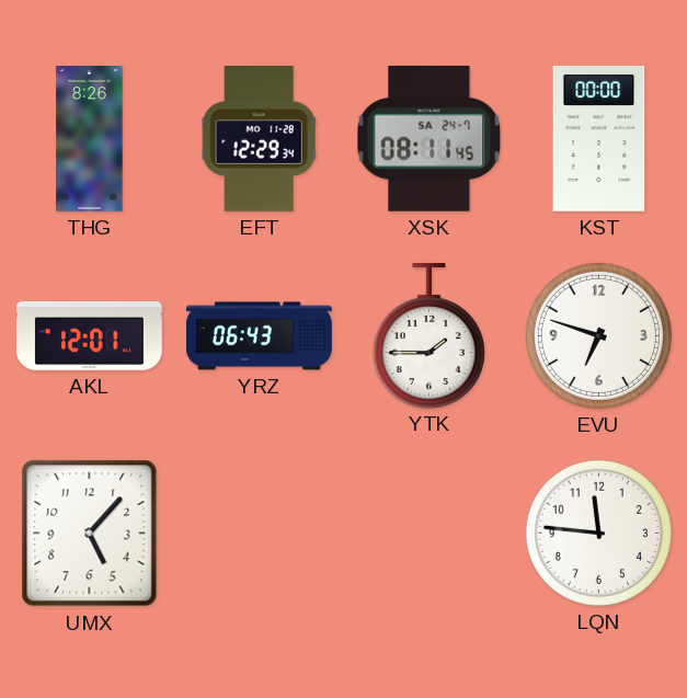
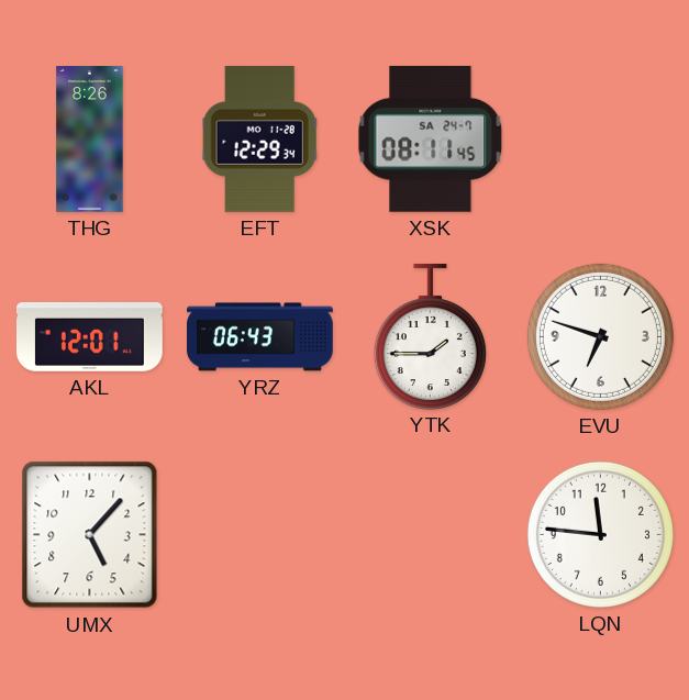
KST: 00:00 -> none (599, 139)
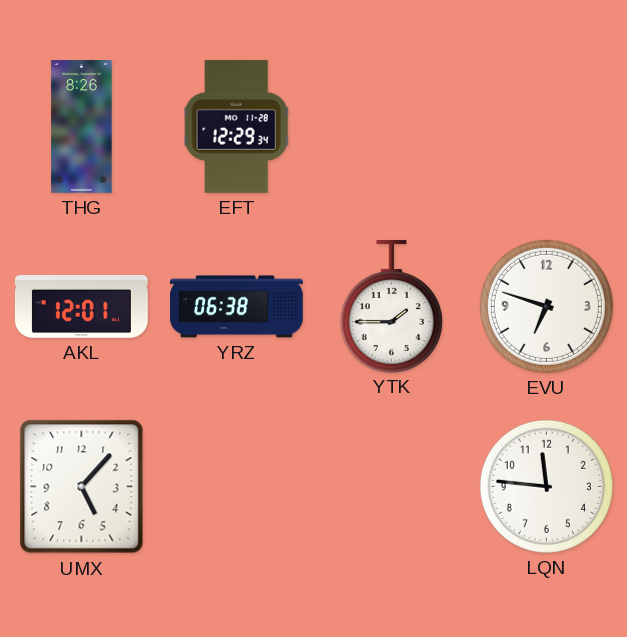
XSK: 08:11 -> none (431, 138)
YRZ: 06:43 -> 06:38 (237, 307)
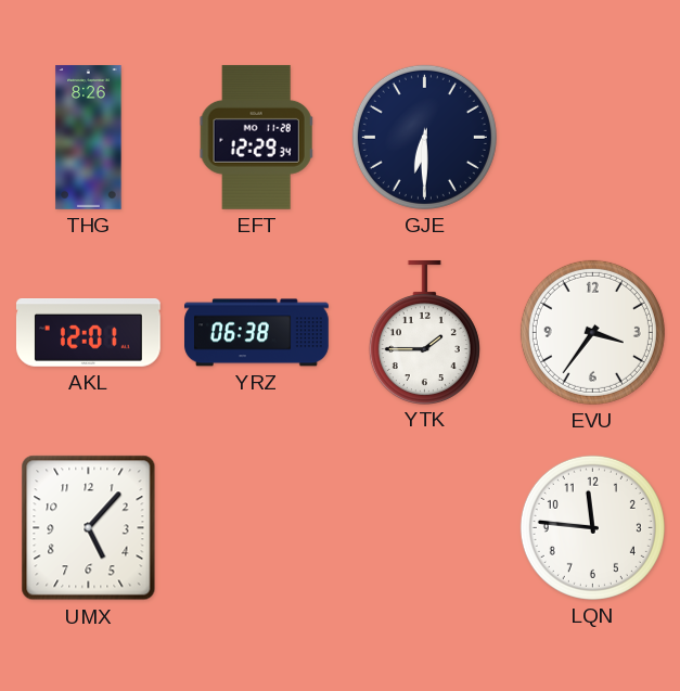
GJE: none -> 6:30 (424, 137)
EVU: 6:48 -> 3:36 (592, 332)
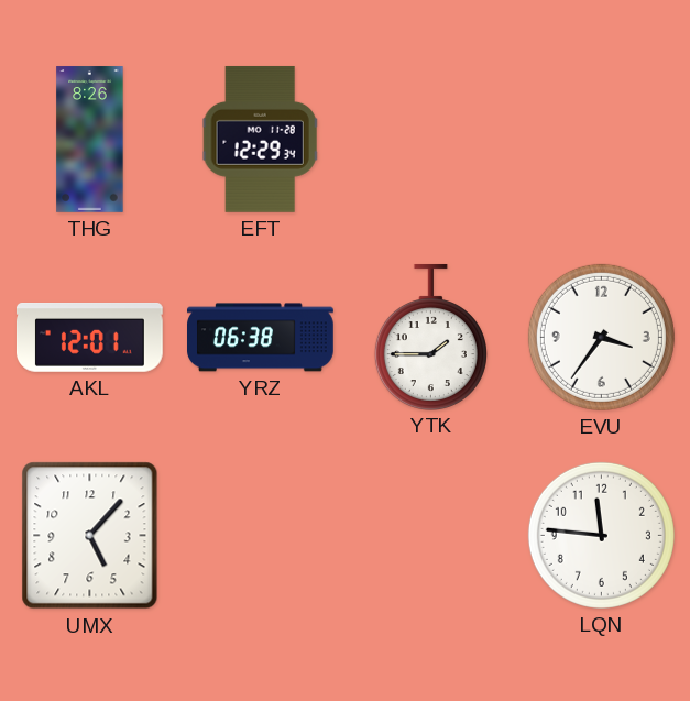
GJE: 6:30 -> none (424, 137)
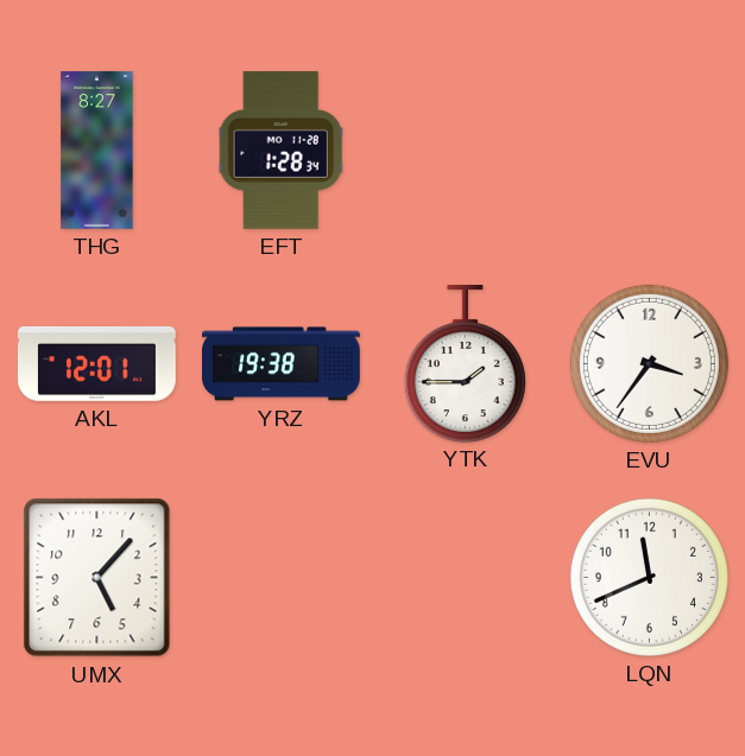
THG: 8:26 -> 8:27 (97, 151)
EFT: 12:29 -> 1:28 (282, 150)
YRZ: 06:38 -> 19:38 (282, 364)
LQN: 11:46 -> 11:41 (649, 577)
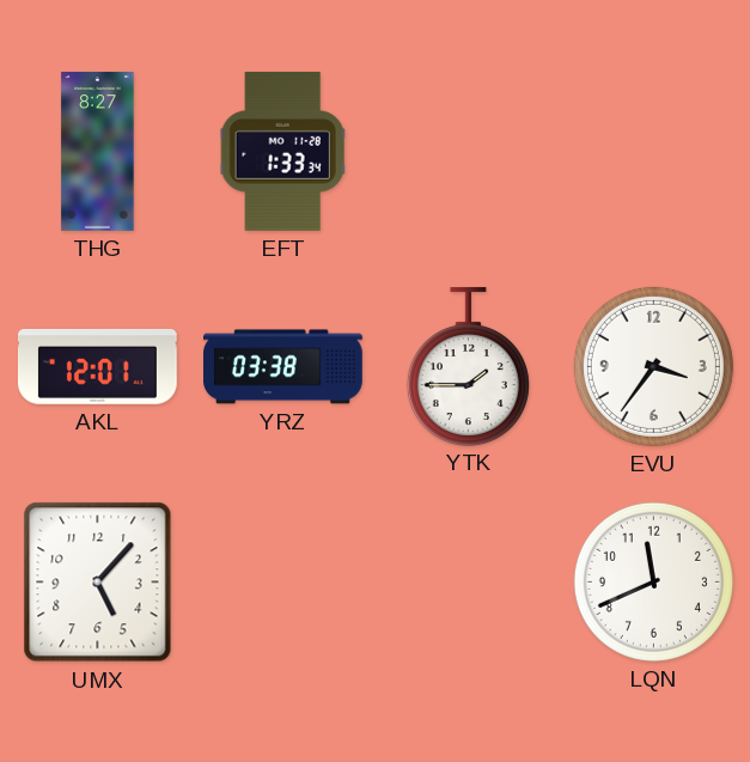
EFT: 1:28 -> 1:33 (283, 151)
YRZ: 19:38 -> 03:38 (283, 367)
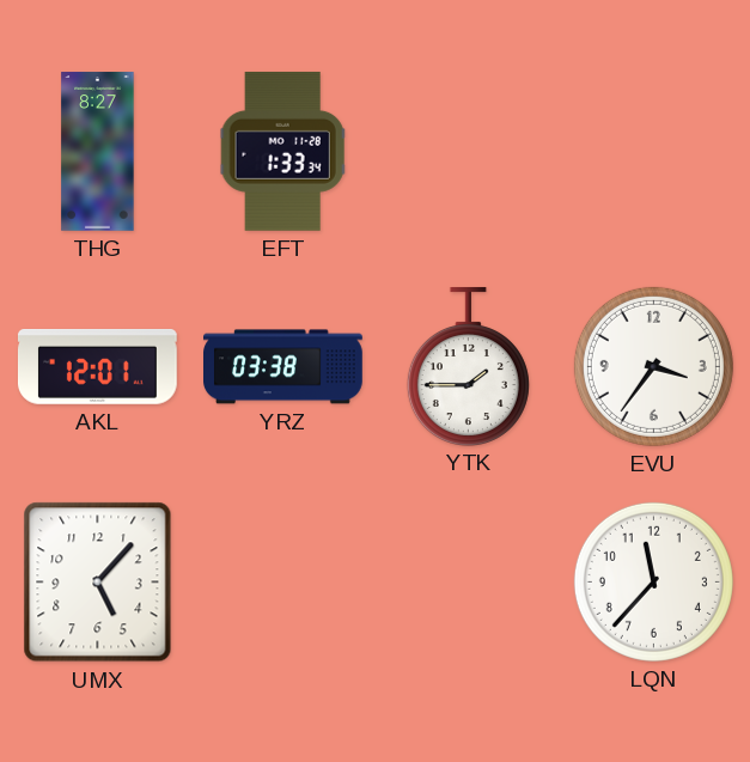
LQN: 11:41 -> 11:37 (653, 581)
